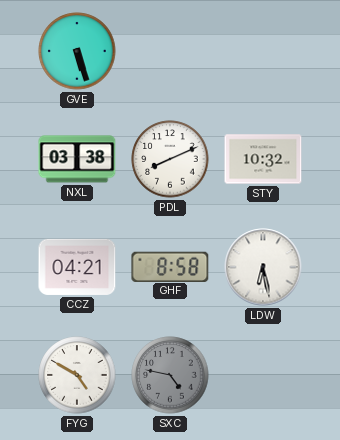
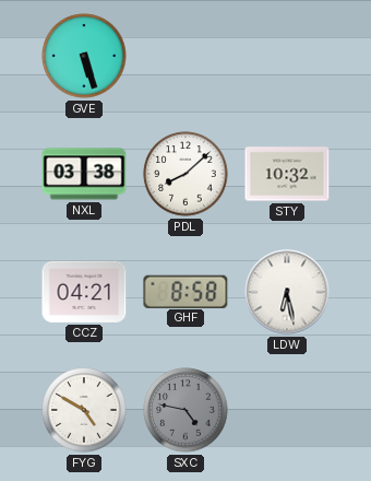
PDL: 8:11 -> 8:08 (185, 174)
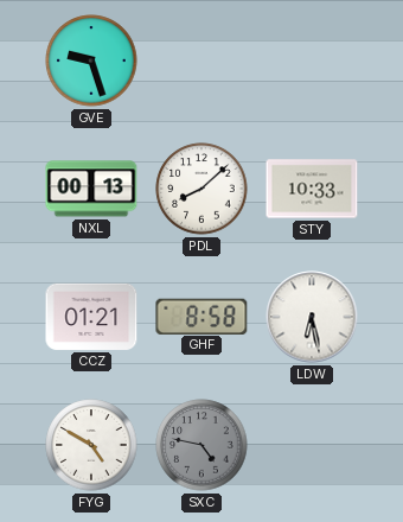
GVE: 5:27 -> 9:27 (91, 61)
NXL: 03:38 -> 00:13 (91, 189)
STY: 10:32 -> 10:33 (312, 189)
CCZ: 04:21 -> 01:21 (91, 317)
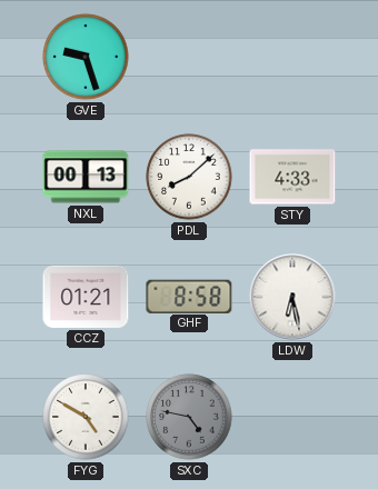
STY: 10:33 -> 4:33 (292, 177)
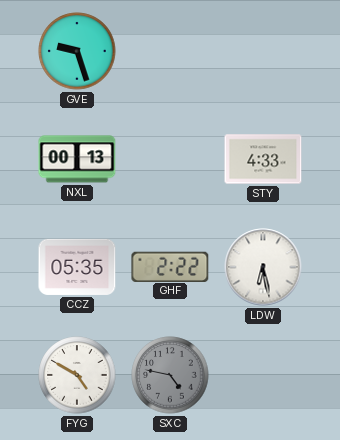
PDL: 8:08 -> none (189, 177)
CCZ: 01:21 -> 05:35 (77, 267)
GHF: 8:58 -> 2:22 (170, 266)
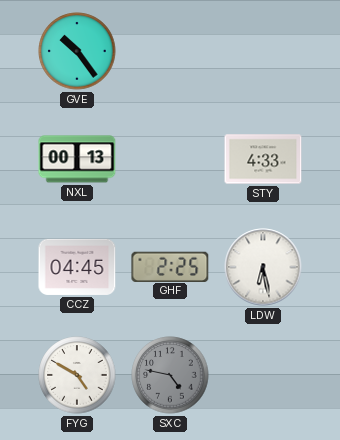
GVE: 9:27 -> 10:24 (77, 51)
CCZ: 05:35 -> 04:45 (77, 267)
GHF: 2:22 -> 2:25 (170, 266)
